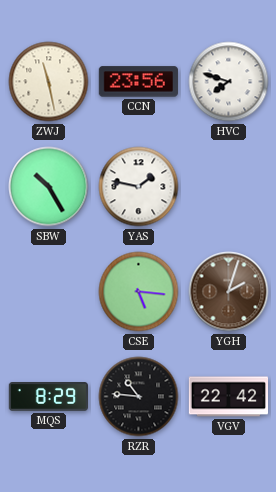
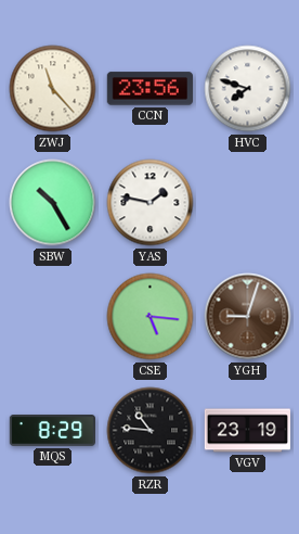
ZWJ: 11:28 -> 11:23 (53, 89)
YGH: 2:03 -> 9:03 (248, 317)
VGV: 22:42 -> 23:19 (247, 431)
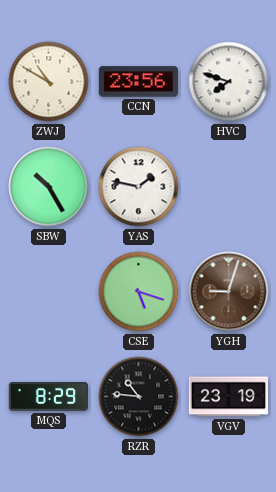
ZWJ: 11:23 -> 10:50 (49, 82)
CSE: 5:16 -> 5:18 (139, 292)
